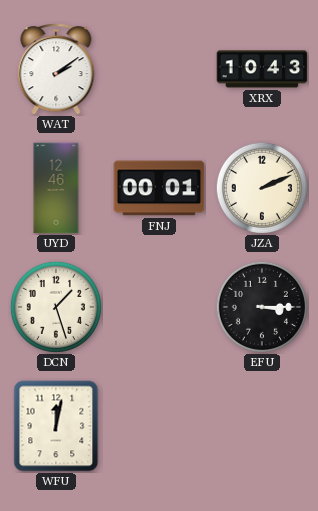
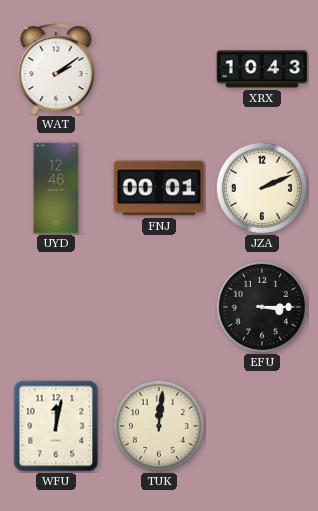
DCN: 1:27 -> none (56, 307)
TUK: none -> 12:01 (159, 426)
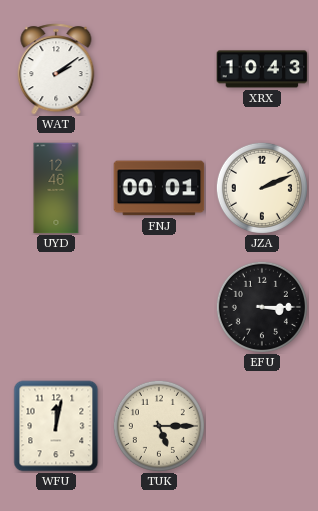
TUK: 12:01 -> 5:15 (159, 426)
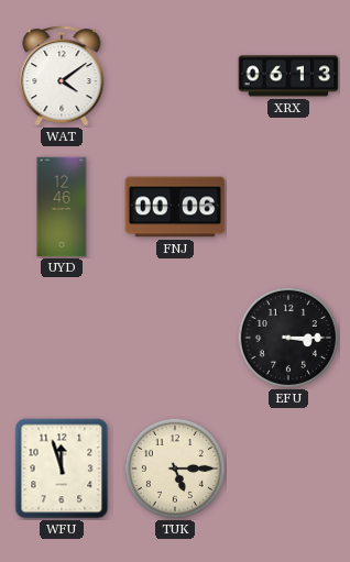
WAT: 2:09 -> 4:09 (62, 76)
XRX: 10:43 -> 06:13 (288, 76)
FNJ: 00:01 -> 00:06 (175, 207)
JZA: 2:11 -> none (262, 188)
WFU: 12:02 -> 11:57 (62, 469)
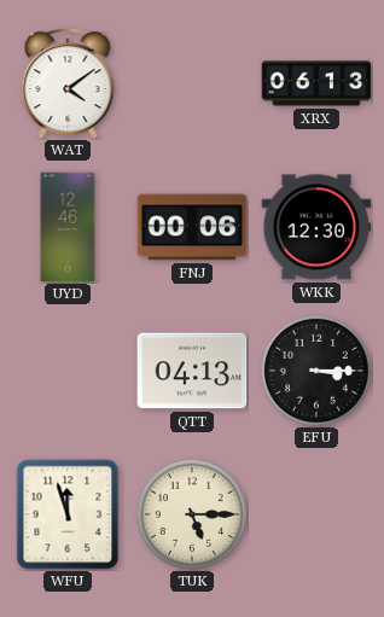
WKK: none -> 12:30 (316, 227)
QTT: none -> 04:13 (192, 371)
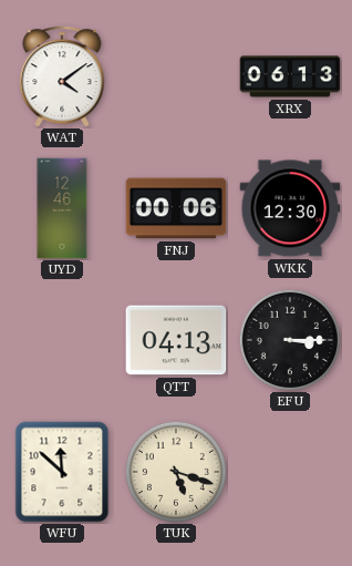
WFU: 11:57 -> 11:52 (62, 472)
TUK: 5:15 -> 5:18 (176, 472)
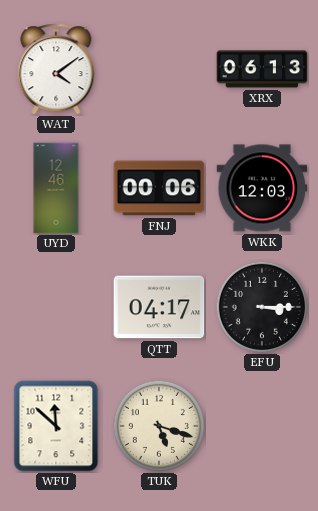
WKK: 12:30 -> 12:03 (262, 188)
QTT: 04:13 -> 04:17 (159, 307)
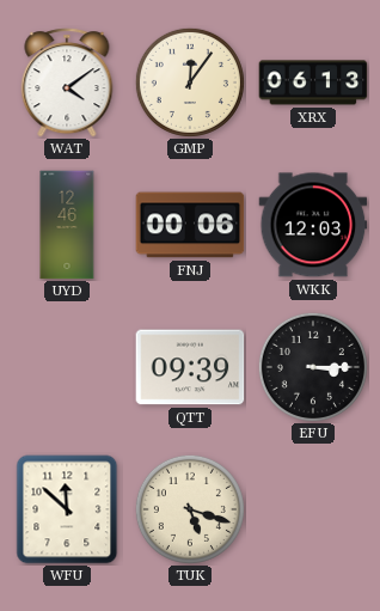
GMP: none -> 12:06 (190, 83)
QTT: 04:17 -> 09:39 (190, 367)
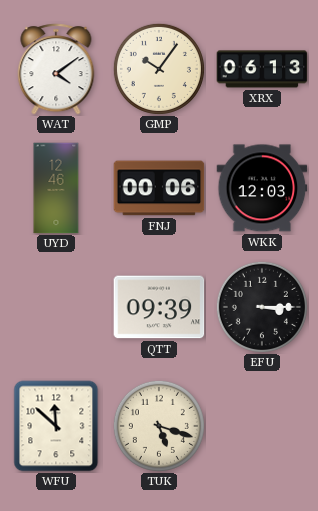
GMP: 12:06 -> 10:06 (159, 69)
